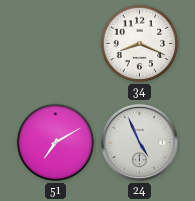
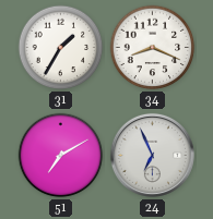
31: none -> 1:35 (61, 48)
24: 4:56 -> 6:56 (152, 155)
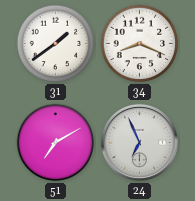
31: 1:35 -> 1:39 (56, 44)
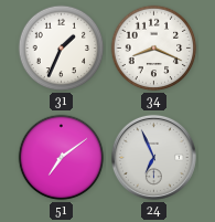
31: 1:39 -> 1:34 (62, 49)
51: 7:10 -> 7:09 (62, 158)
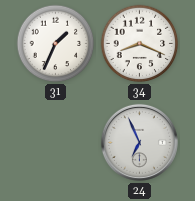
51: 7:09 -> none (62, 158)
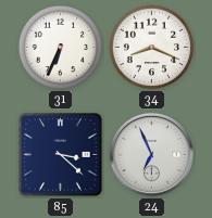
31: 1:34 -> 6:34 (61, 48)
85: none -> 3:22 (60, 154)
